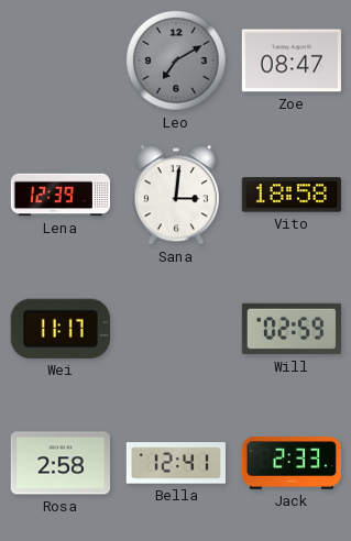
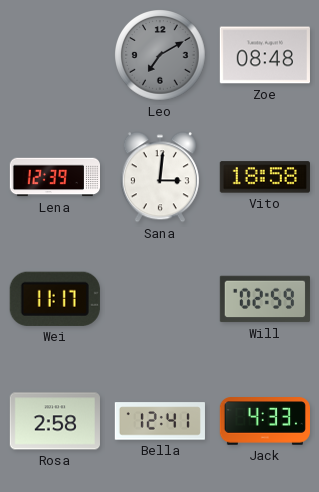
Zoe: 08:47 -> 08:48 (265, 55)
Jack: 2:33 -> 4:33 (264, 421)
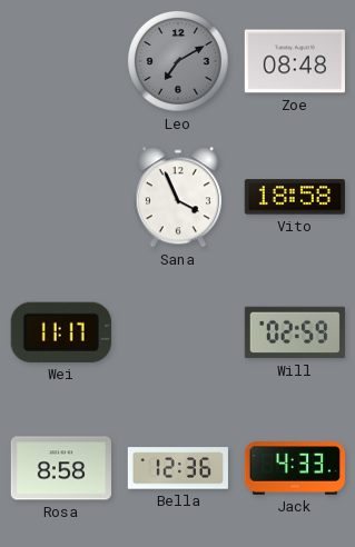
Lena: 12:39 -> none (55, 177)
Sana: 3:01 -> 3:56 (178, 197)
Rosa: 2:58 -> 8:58 (61, 468)
Bella: 12:41 -> 12:36 (178, 468)
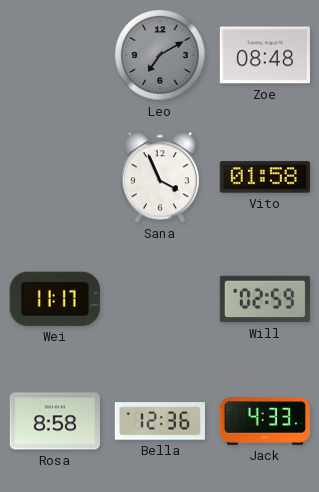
Vito: 18:58 -> 01:58 (265, 177)
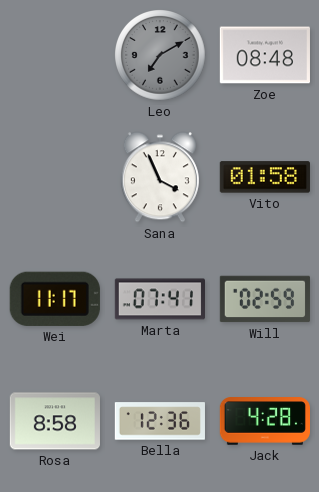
Marta: none -> 07:41 (159, 299)
Jack: 4:33 -> 4:28 (264, 421)
